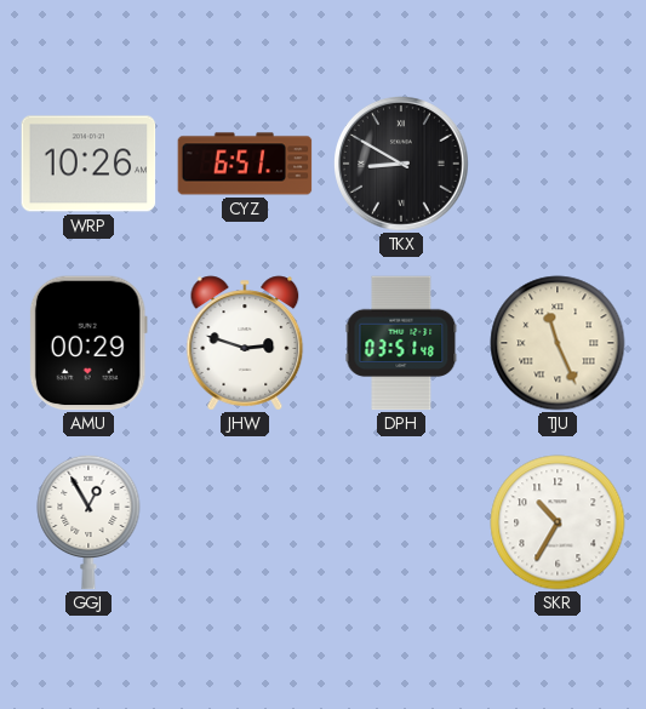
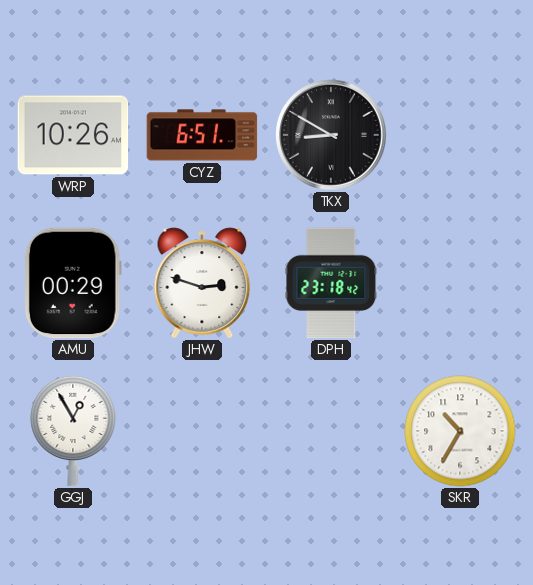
DPH: 03:51 -> 23:18 (331, 283)
TJU: 11:26 -> none (558, 343)
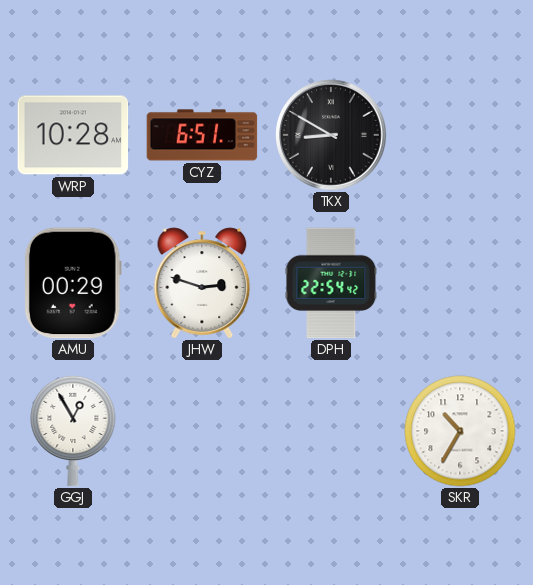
WRP: 10:26 -> 10:28 (73, 135)
DPH: 23:18 -> 22:54 (331, 283)
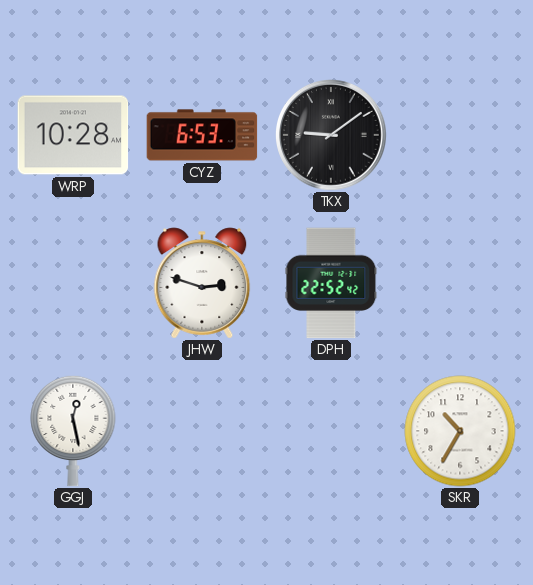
CYZ: 6:51 -> 6:53 (202, 135)
TKX: 8:50 -> 9:09 (332, 136)
AMU: 00:29 -> none (73, 283)
DPH: 22:54 -> 22:52 (331, 283)
GGJ: 12:55 -> 12:28 (73, 431)
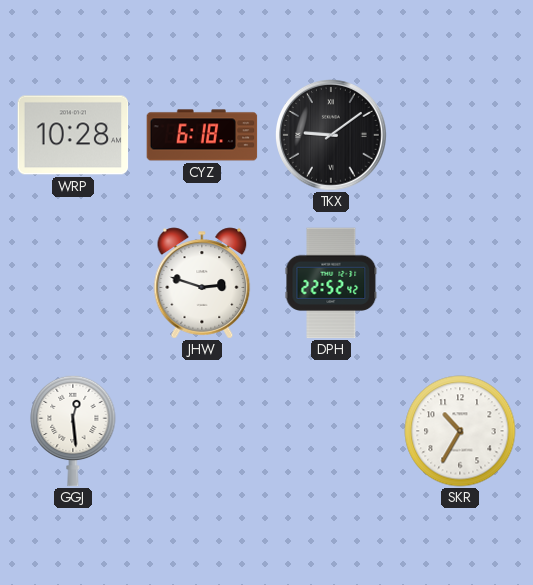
CYZ: 6:53 -> 6:18 (202, 135)
GGJ: 12:28 -> 12:29 (73, 431)
